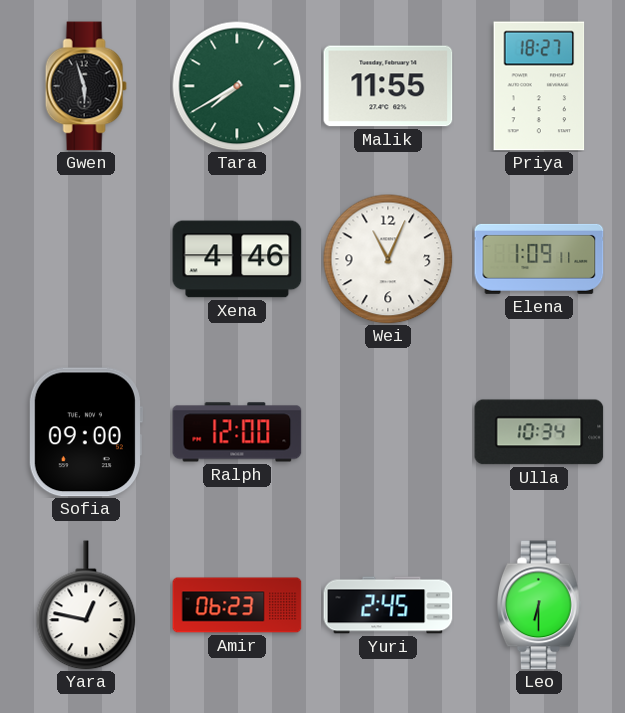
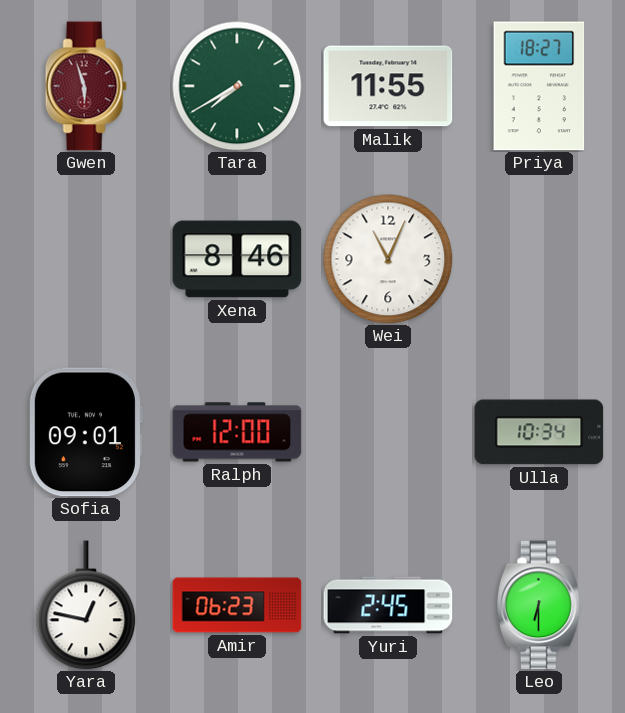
Gwen dial: black -> burgundy (86, 86)
Xena: 4:46 -> 8:46 (237, 259)
Elena: 1:09 -> none (539, 259)
Sofia: 09:00 -> 09:01 (85, 432)
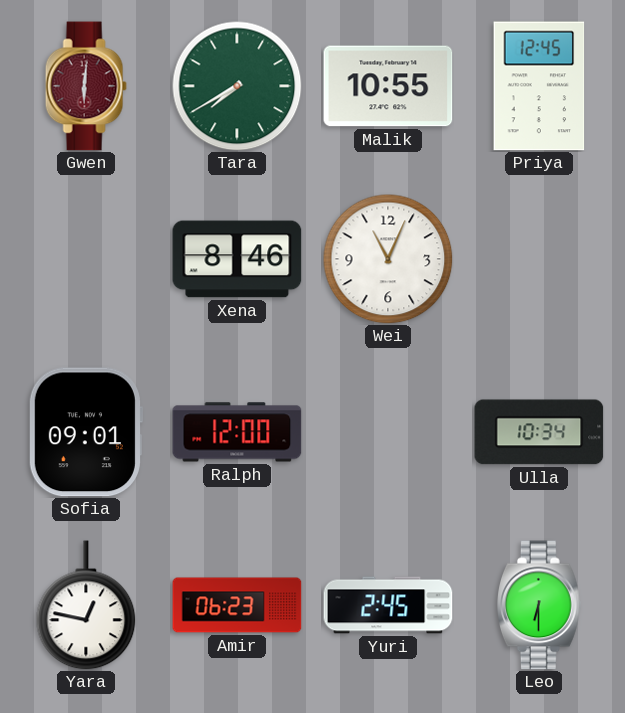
Gwen: 5:57 -> 6:01 (86, 86)
Malik: 11:55 -> 10:55 (388, 86)
Priya: 18:27 -> 12:45 (539, 86)
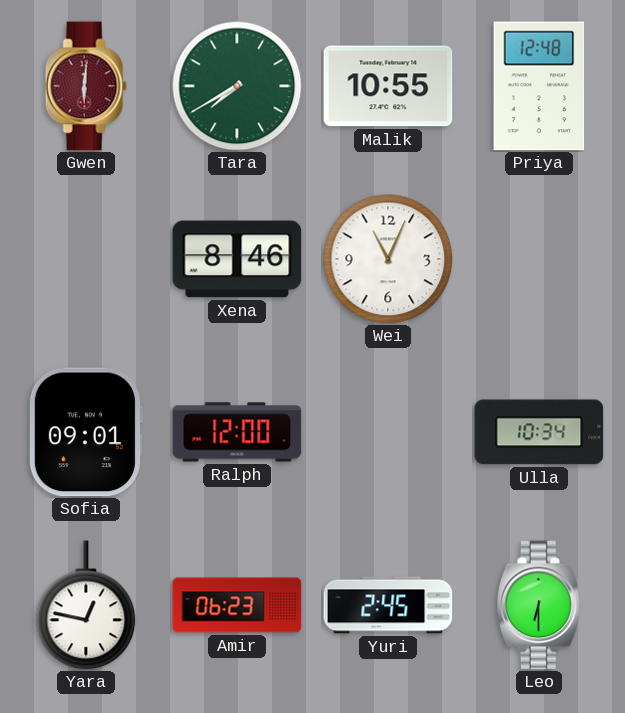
Priya: 12:45 -> 12:48 (539, 86)
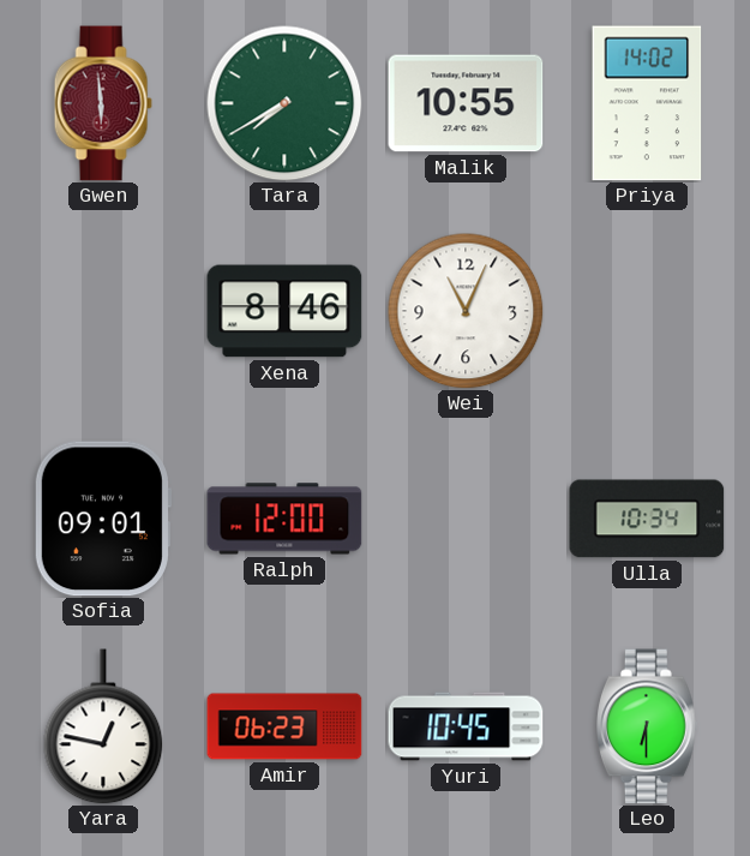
Gwen: 6:01 -> 5:59 (103, 103)
Priya: 12:48 -> 14:02 (647, 103)
Yuri: 2:45 -> 10:45 (466, 726)
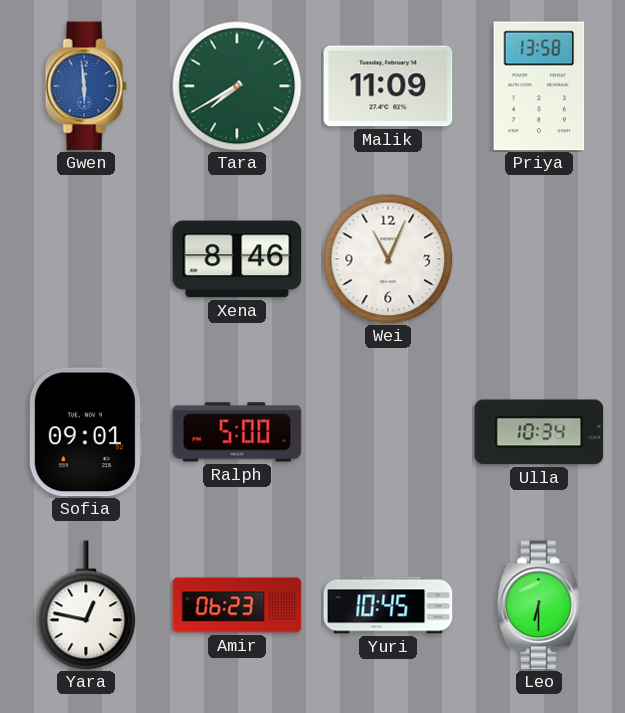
Gwen dial: burgundy -> blue (86, 86)
Malik: 10:55 -> 11:09 (388, 86)
Priya: 14:02 -> 13:58 (539, 86)
Ralph: 12:00 -> 5:00 (237, 432)
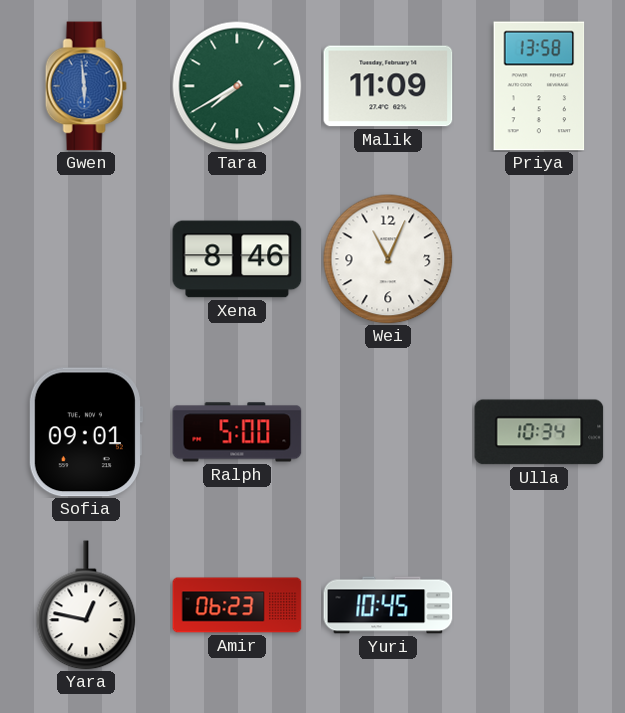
Leo: 6:30 -> none (540, 605)
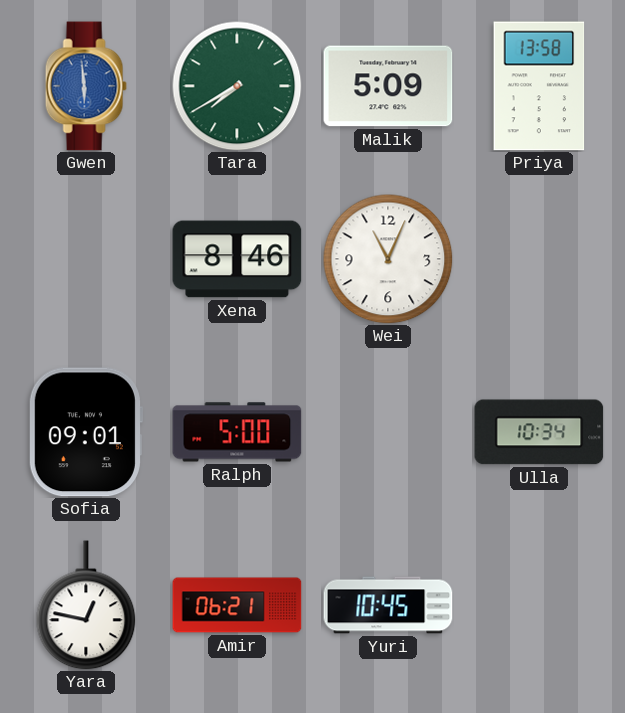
Malik: 11:09 -> 5:09 (388, 86)
Amir: 06:23 -> 06:21 (237, 605)
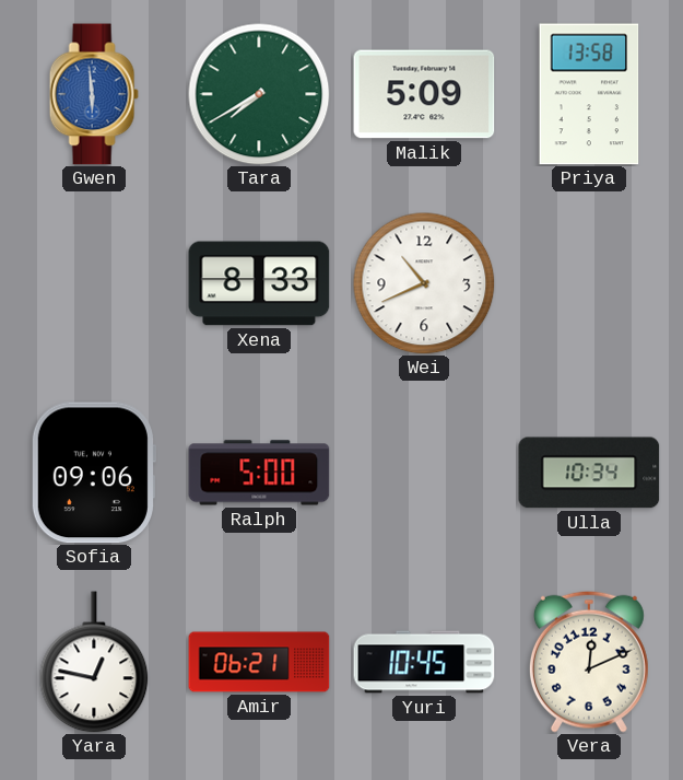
Xena: 8:46 -> 8:33 (259, 283)
Wei: 11:04 -> 10:41 (424, 283)
Sofia: 09:01 -> 09:06 (93, 473)
Vera: none -> 12:11 (589, 662)
